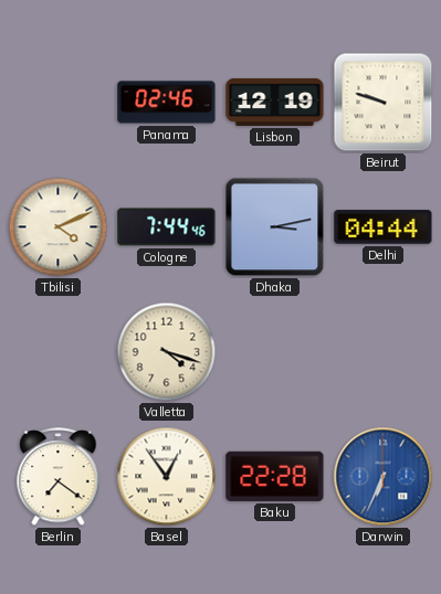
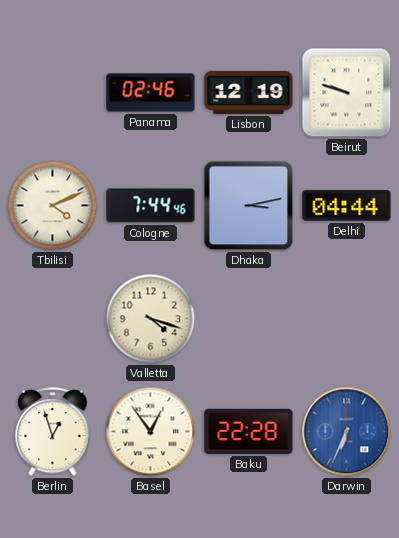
Berlin: 7:21 -> 12:57 (53, 432)
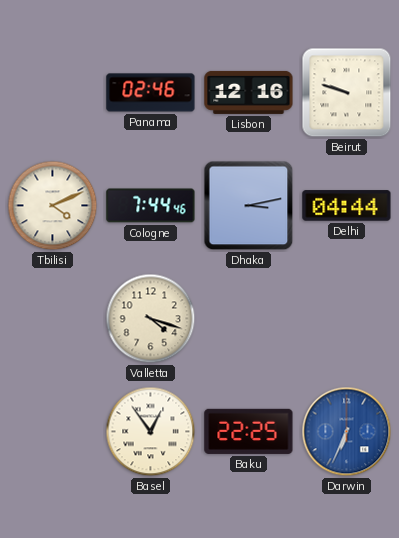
Lisbon: 12:19 -> 12:16 (249, 92)
Berlin: 12:57 -> none (53, 432)
Baku: 22:28 -> 22:25 (249, 431)
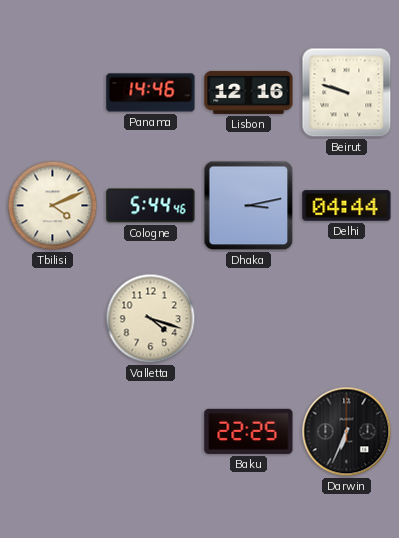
Panama: 02:46 -> 14:46 (151, 93)
Cologne: 7:44 -> 5:44 (151, 206)
Basel: 12:54 -> none (151, 432)
Darwin dial: blue -> black (347, 432)
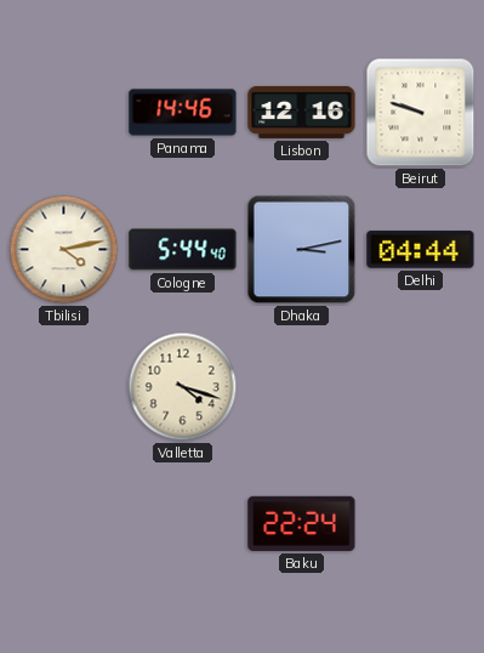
Tbilisi: 4:11 -> 4:13 (64, 250)
Cologne: 5:44:46 -> 5:44:40 (183, 250)
Baku: 22:25 -> 22:24 (302, 523)
Darwin: 6:34 -> none (347, 432)
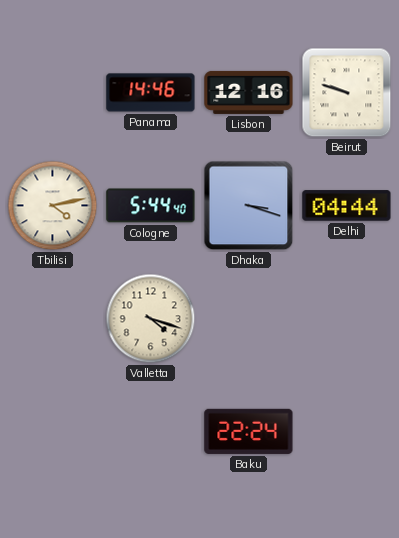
Dhaka: 3:13 -> 3:18 (249, 206)
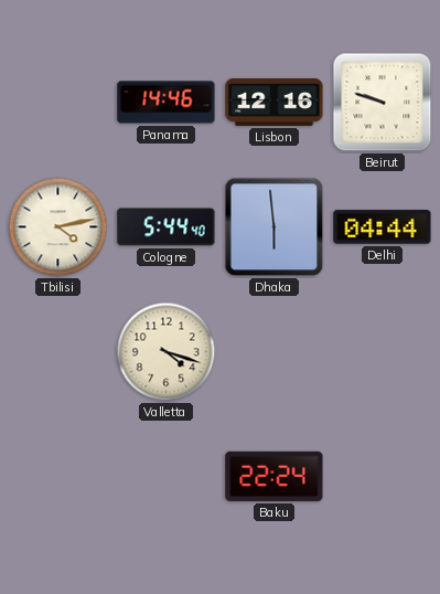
Dhaka: 3:18 -> 5:59 (275, 227)
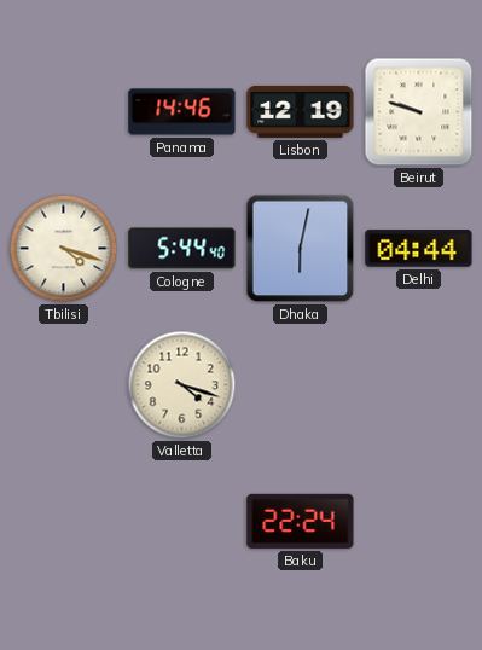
Lisbon: 12:16 -> 12:19 (301, 111)
Tbilisi: 4:13 -> 4:18 (64, 249)
Dhaka: 5:59 -> 6:02 (301, 249)
